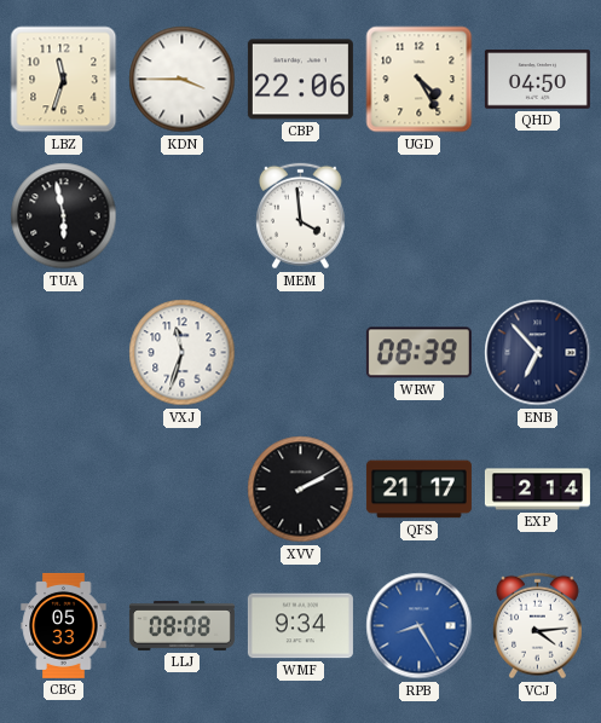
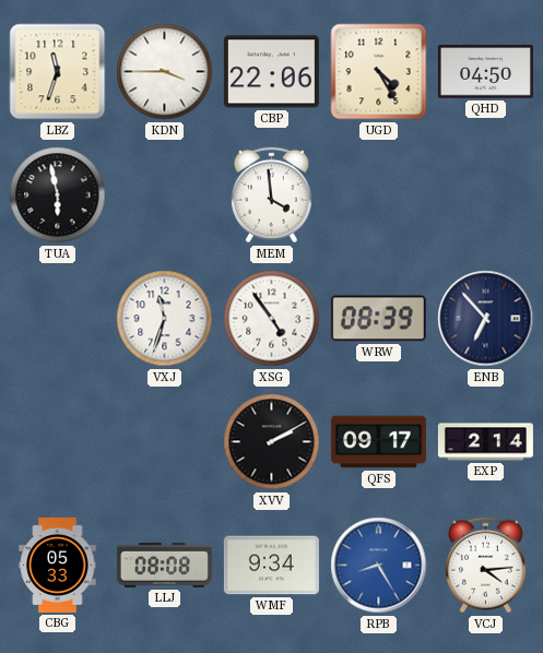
XSG: none -> 4:54 (272, 319)
QFS: 21:17 -> 09:17 (378, 442)
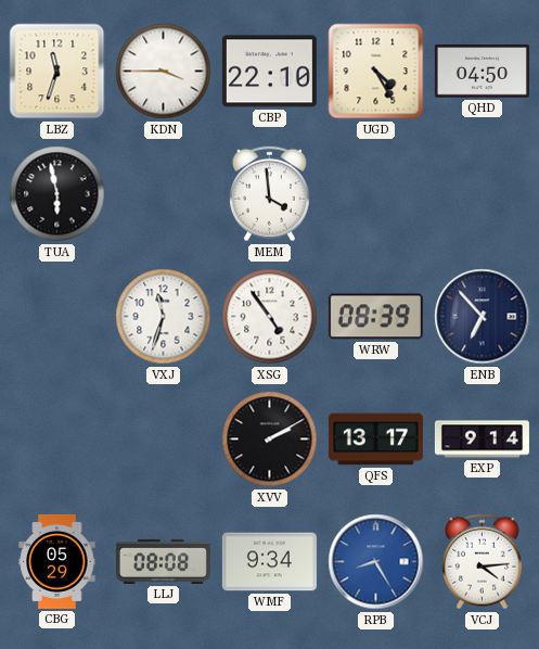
CBP: 22:06 -> 22:10 (269, 72)
QFS: 09:17 -> 13:17 (375, 440)
EXP: 2:14 -> 9:14 (482, 440)
CBG: 05:33 -> 05:29 (57, 561)
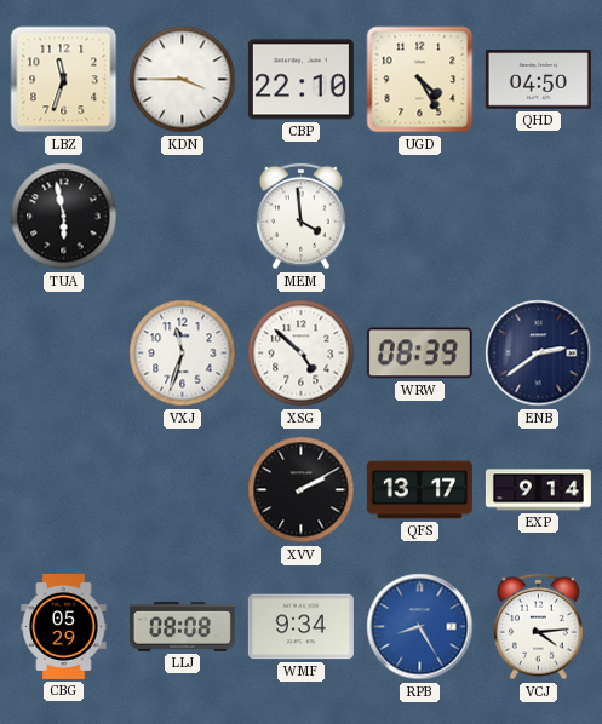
XSG: 4:54 -> 4:52 (302, 354)
ENB: 6:53 -> 2:39 (539, 354)
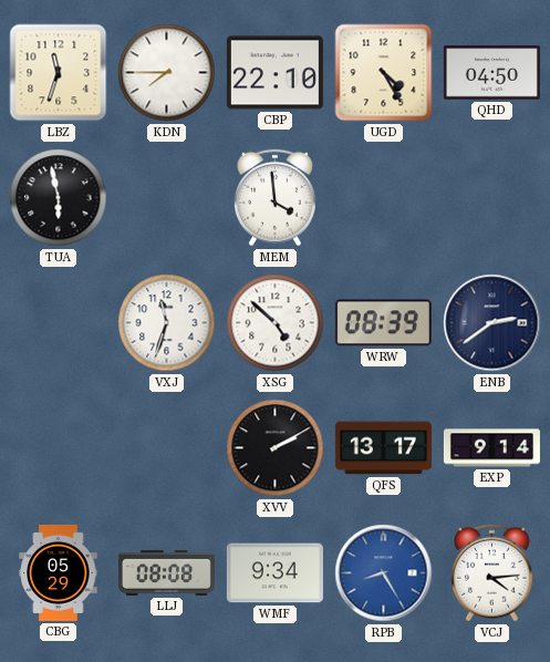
KDN: 3:45 -> 7:45 (167, 73)
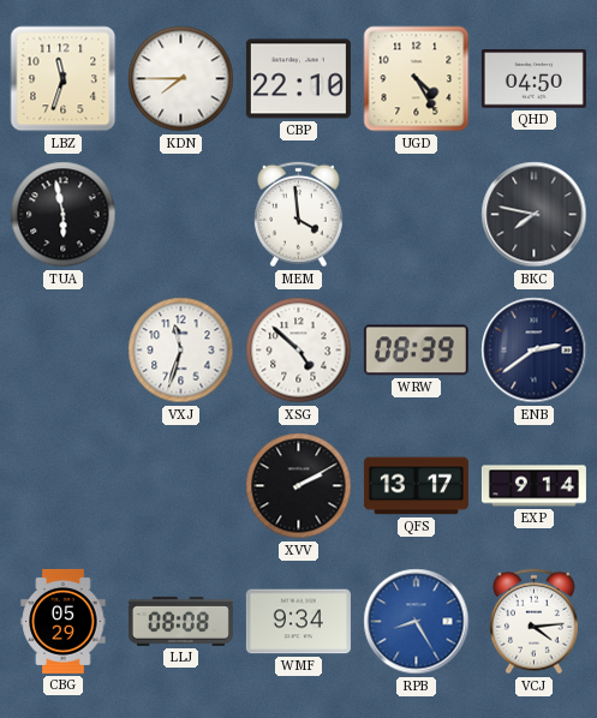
BKC: none -> 7:47 (535, 215)
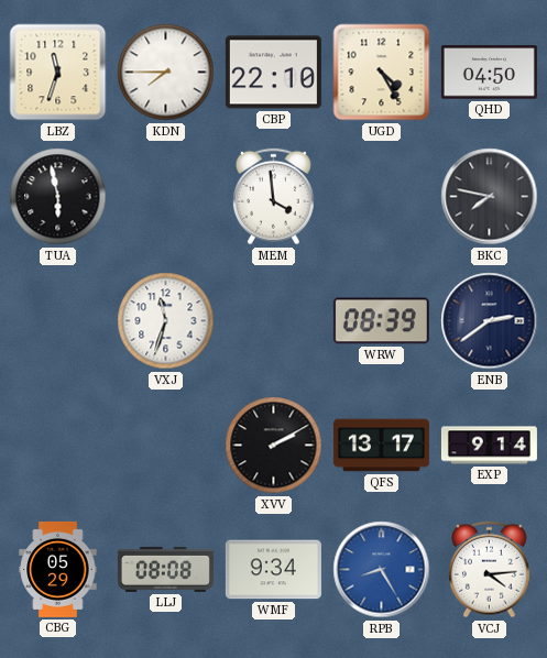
XSG: 4:52 -> none (299, 351)
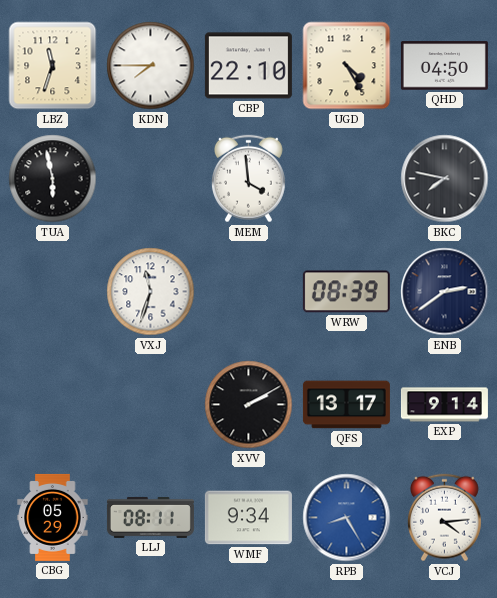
LLJ: 08:08 -> 08:11 (150, 517)
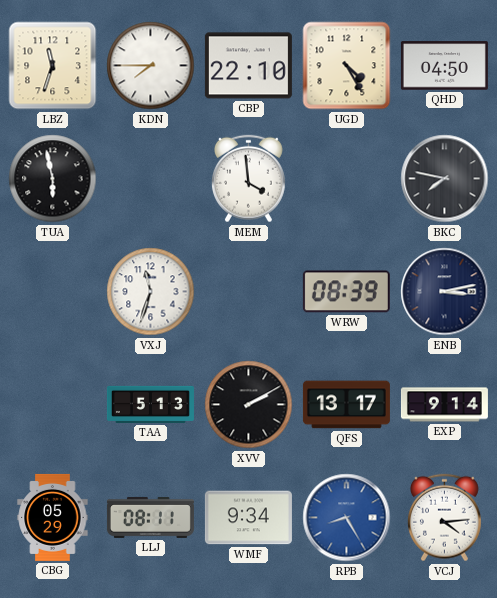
ENB: 2:39 -> 3:13 (445, 292)
TAA: none -> 5:13 (150, 404)
